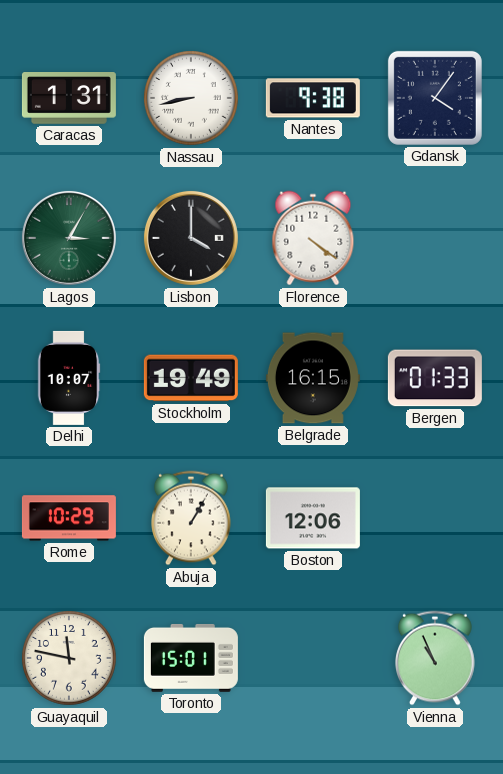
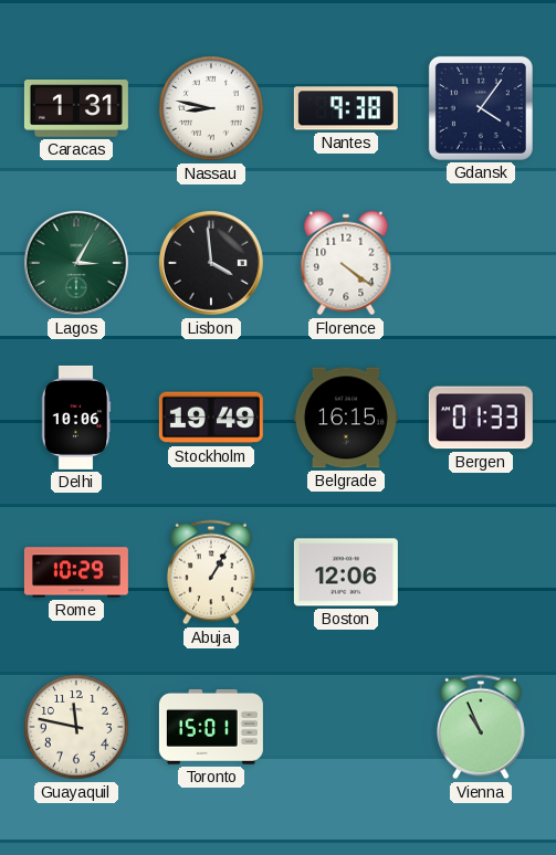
Nassau: 8:43 -> 8:47 (212, 109)
Lisbon: 4:00 -> 3:59 (211, 263)
Delhi: 10:07 -> 10:06 (76, 418)
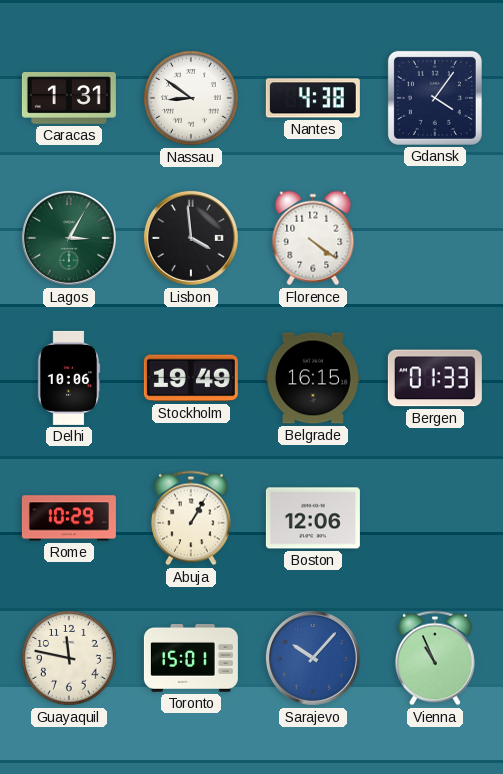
Nassau: 8:47 -> 8:51 (192, 99)
Nantes: 9:38 -> 4:38 (313, 98)
Sarajevo: none -> 10:07 (313, 658)
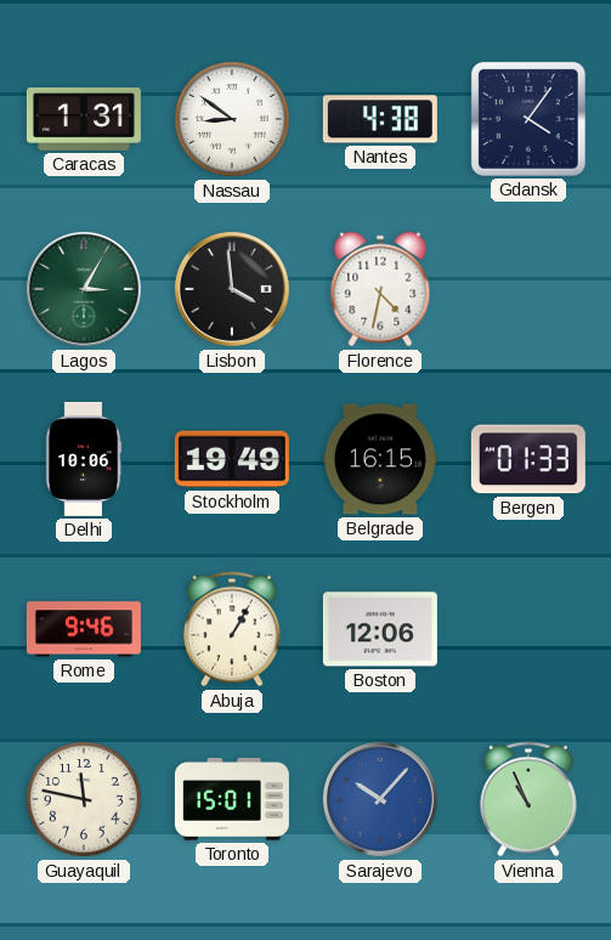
Florence: 4:21 -> 4:32 (380, 289)
Rome: 10:29 -> 9:46 (84, 629)
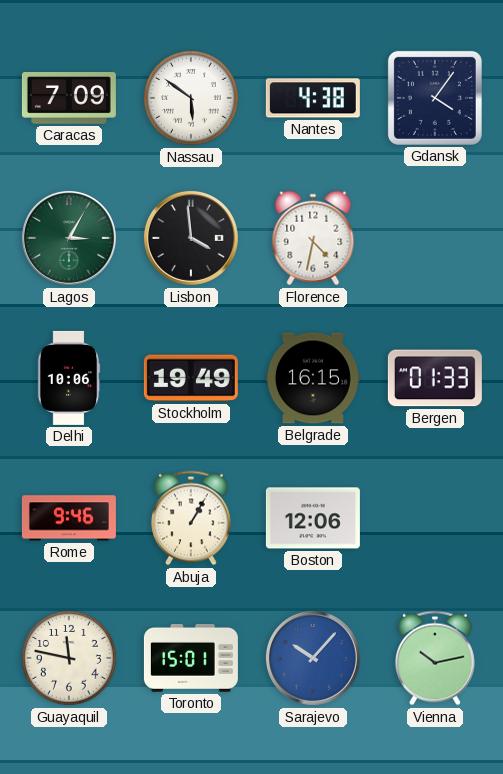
Caracas: 1:31 -> 7:09 (69, 98)
Nassau: 8:51 -> 5:51 (192, 99)
Vienna: 10:56 -> 10:13 (436, 658)
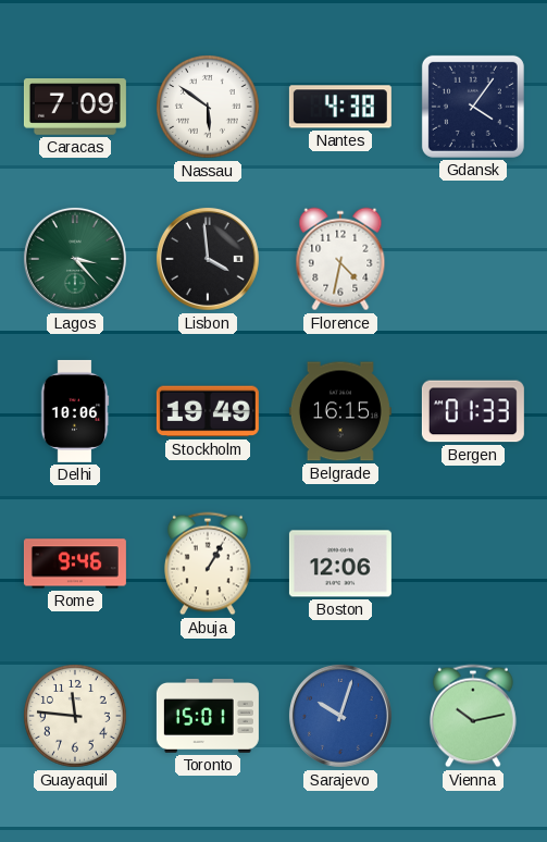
Lagos: 3:05 -> 3:23 (75, 259)
Guayaquil: 11:47 -> 11:46 (76, 717)
Sarajevo: 10:07 -> 10:03 (340, 716)
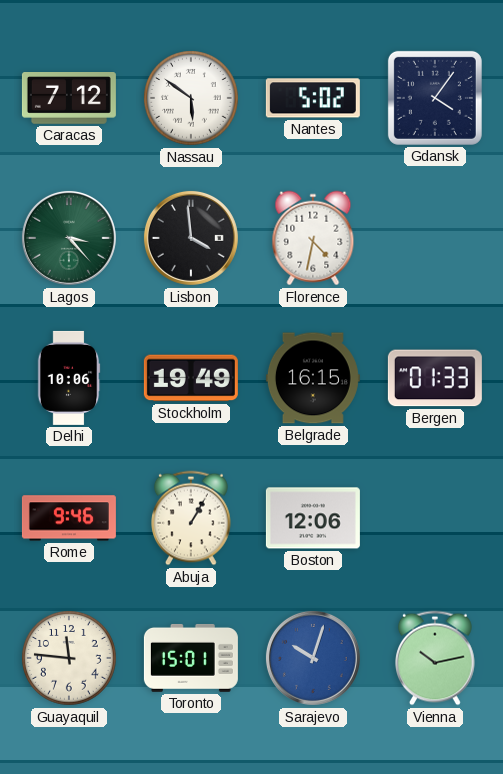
Caracas: 7:09 -> 7:12 (69, 98)
Nantes: 4:38 -> 5:02 (313, 98)
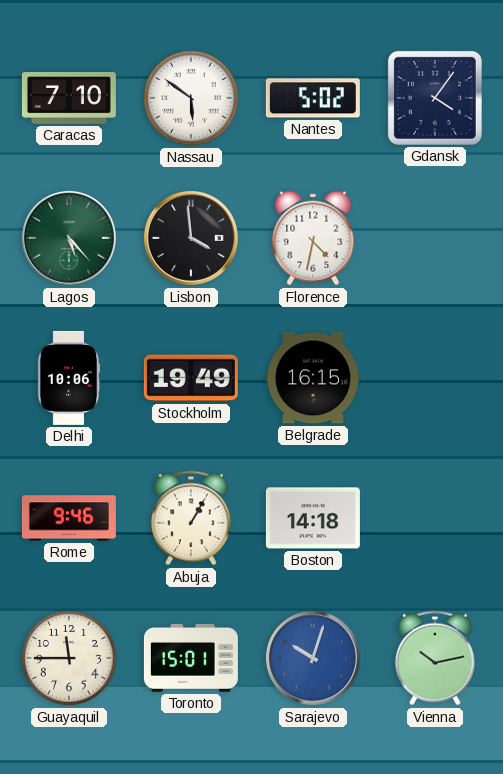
Caracas: 7:12 -> 7:10 (69, 98)
Lagos: 3:23 -> 5:23 (69, 238)
Bergen: 01:33 -> none (435, 378)
Boston: 12:06 -> 14:18 (313, 518)
Guayaquil: 11:46 -> 11:45 (70, 659)
